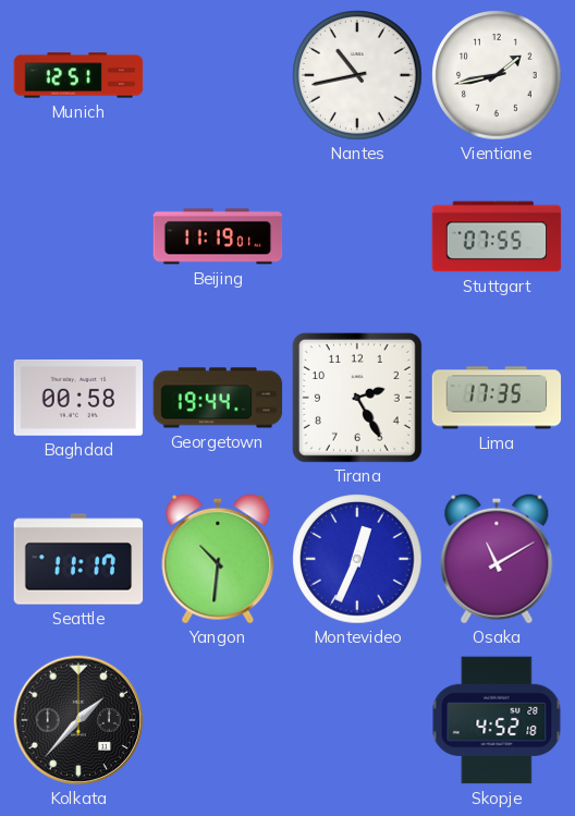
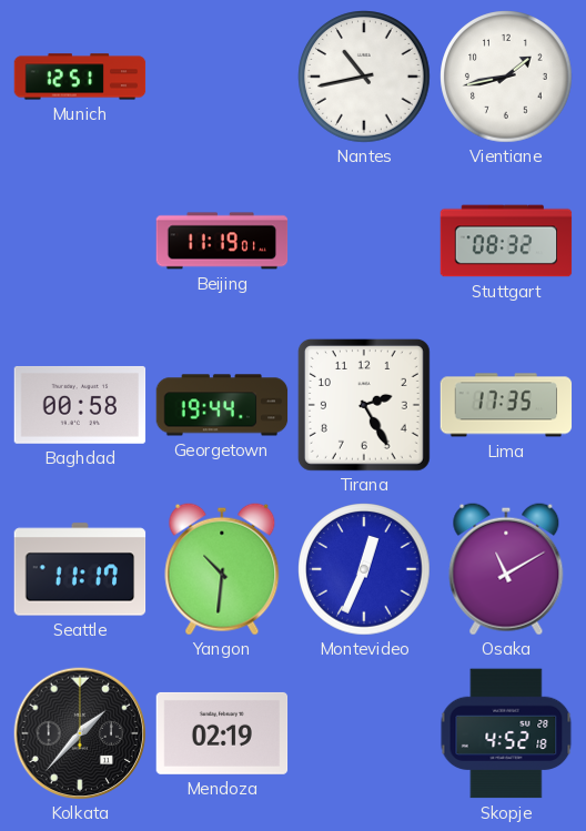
Stuttgart: 07:55 -> 08:32 (506, 241)
Mendoza: none -> 02:19 (222, 733)
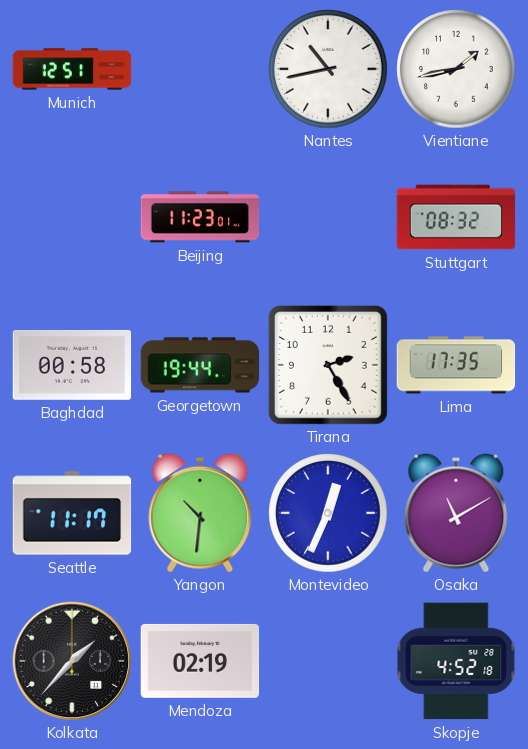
Beijing: 11:19 -> 11:23 (200, 217)
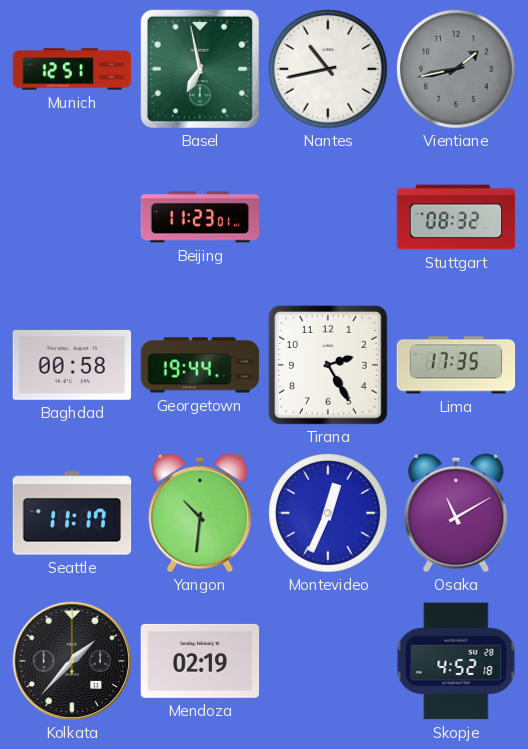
Basel: none -> 6:58 (200, 69)
Vientiane dial: white -> grey (456, 69)
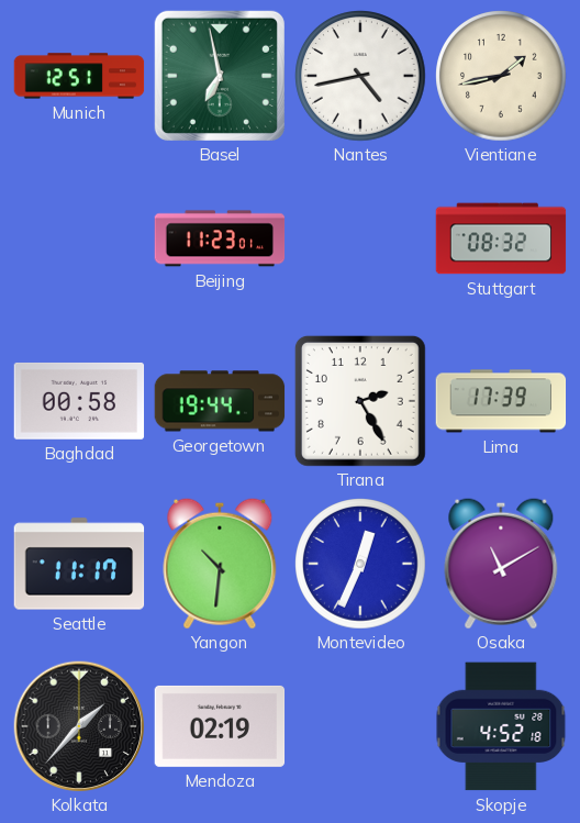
Nantes: 10:43 -> 4:43 (360, 76)
Vientiane dial: grey -> cream (501, 76)
Lima: 17:35 -> 17:39 (501, 401)
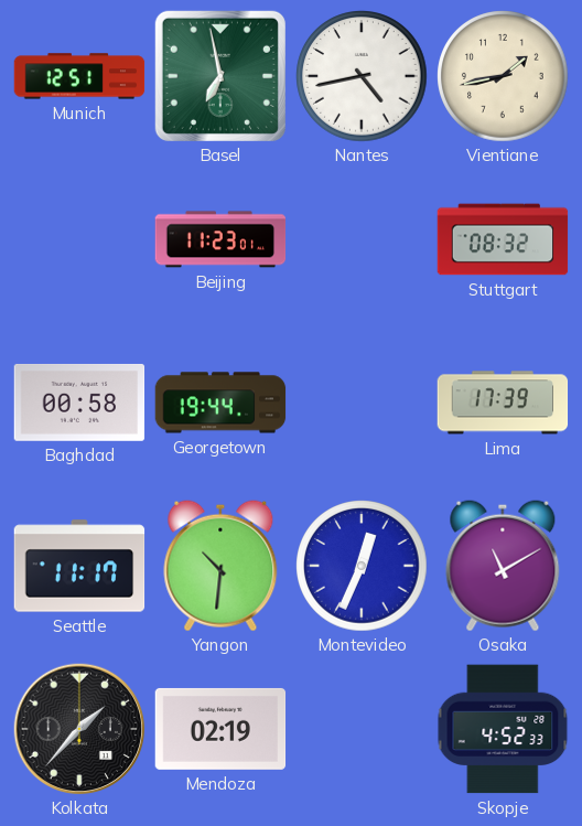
Tirana: 2:25 -> none (360, 401)
Skopje: 4:52:18 -> 4:52:33 (503, 729)
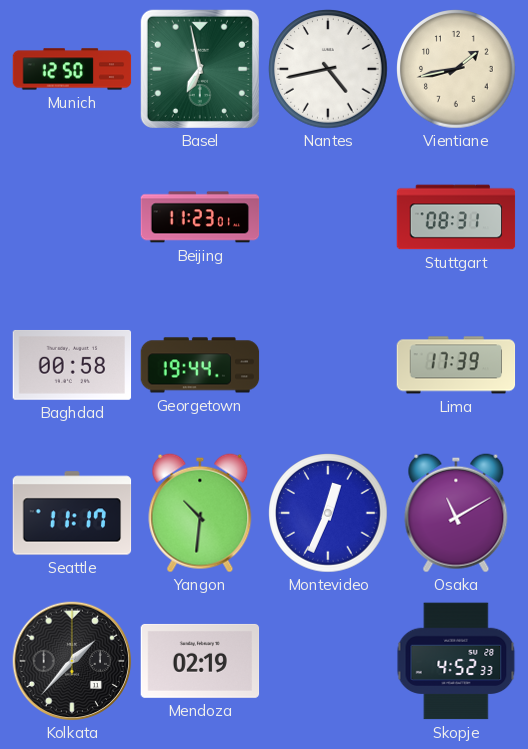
Munich: 12:51 -> 12:50 (72, 69)
Stuttgart: 08:32 -> 08:31 (456, 217)
